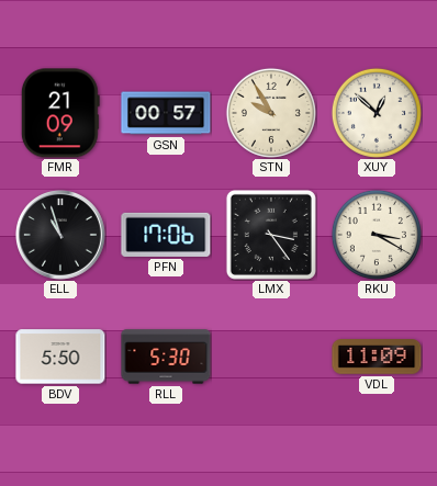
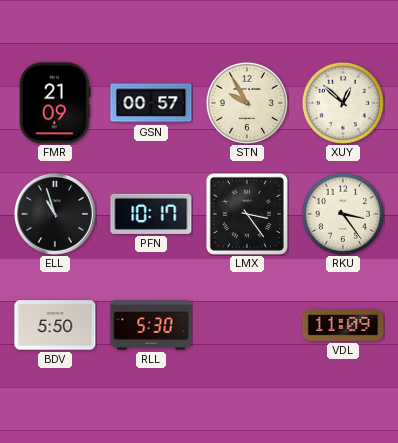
PFN: 17:06 -> 10:17 (151, 214)
RKU: 3:20 -> 3:24 (343, 214)
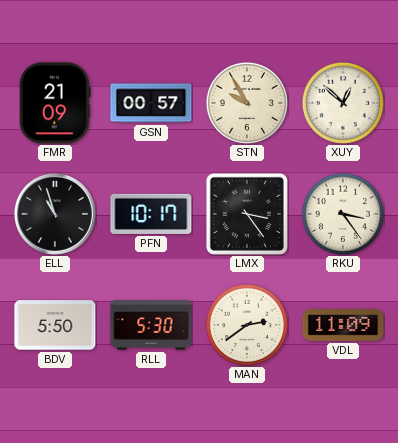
MAN: none -> 2:39 (247, 325)
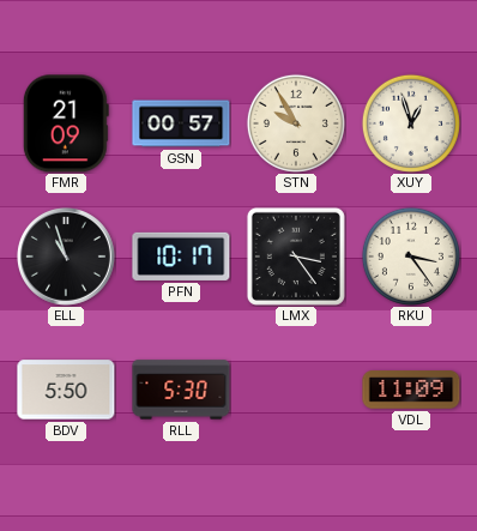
XUY: 12:52 -> 12:57 (411, 123)
MAN: 2:39 -> none (247, 325)
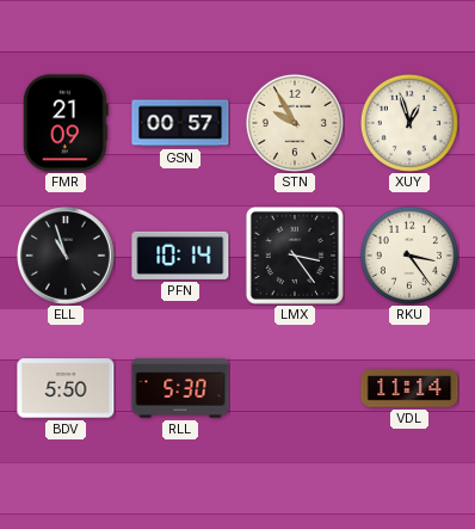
PFN: 10:17 -> 10:14 (180, 256)
VDL: 11:09 -> 11:14 (409, 388)
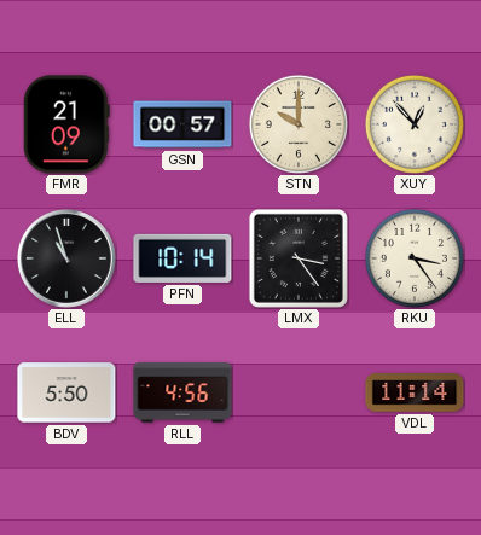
STN: 9:55 -> 10:00 (299, 124)
XUY: 12:57 -> 12:53 (415, 124)
RLL: 5:30 -> 4:56 (182, 392)
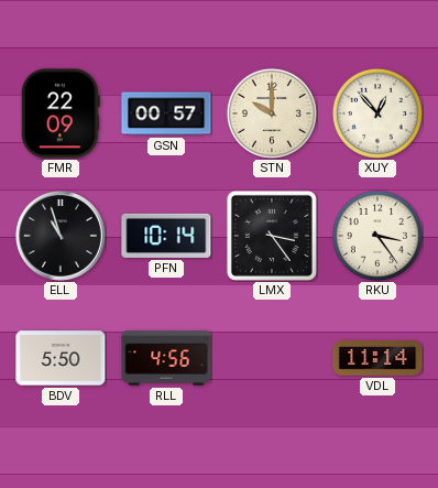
FMR: 21:09 -> 22:09 (61, 113)
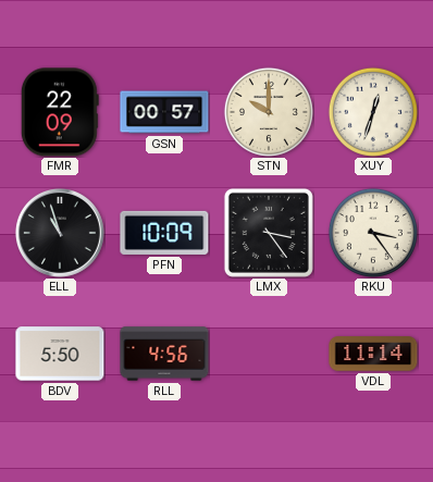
XUY: 12:53 -> 12:33 (373, 112)
PFN: 10:14 -> 10:09 (164, 233)
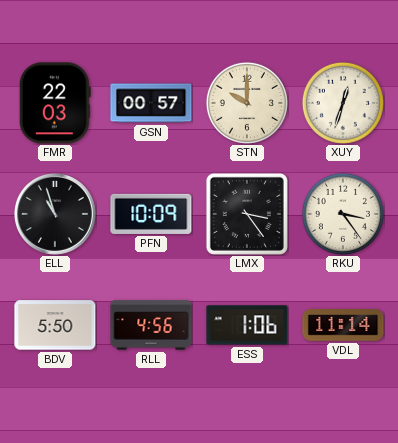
FMR: 22:09 -> 22:03 (55, 103)
ESS: none -> 1:06 (247, 325)
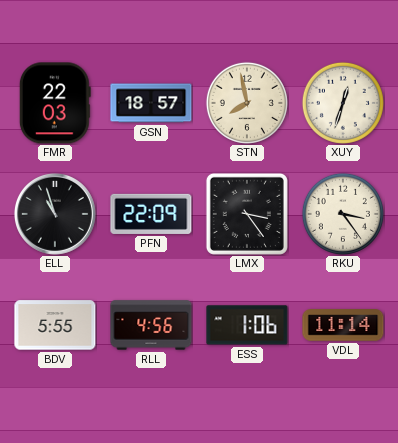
GSN: 00:57 -> 18:57 (151, 103)
STN: 10:00 -> 7:58 (247, 103)
PFN: 10:09 -> 22:09 (151, 214)
BDV: 5:50 -> 5:55 (55, 325)
